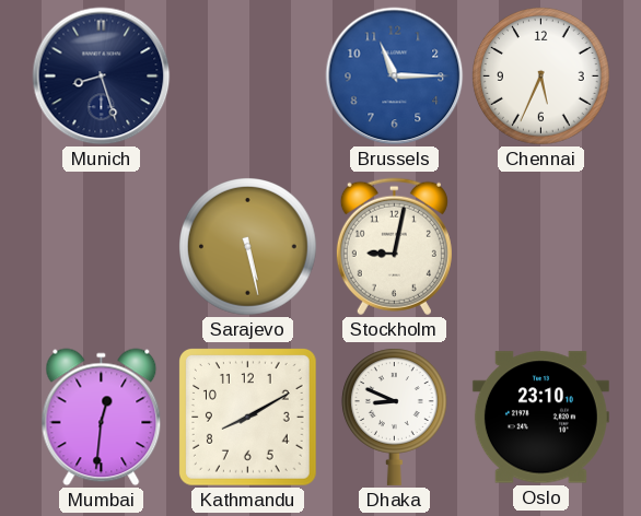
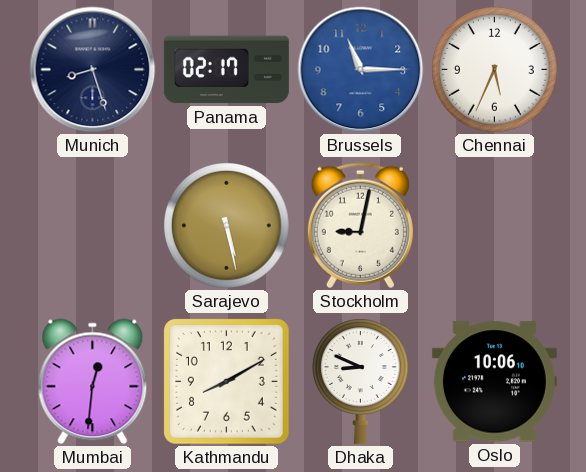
Panama: none -> 02:17 (226, 70)
Oslo: 23:10 -> 10:06 (494, 382)
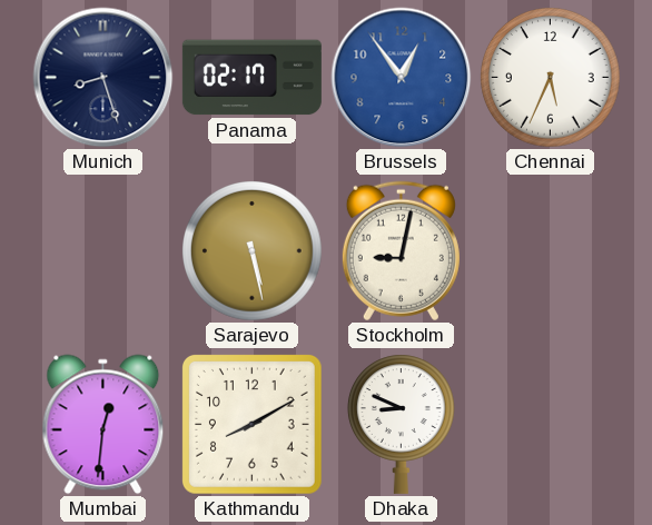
Brussels: 11:15 -> 12:54 (402, 78)
Oslo: 10:06 -> none (494, 382)
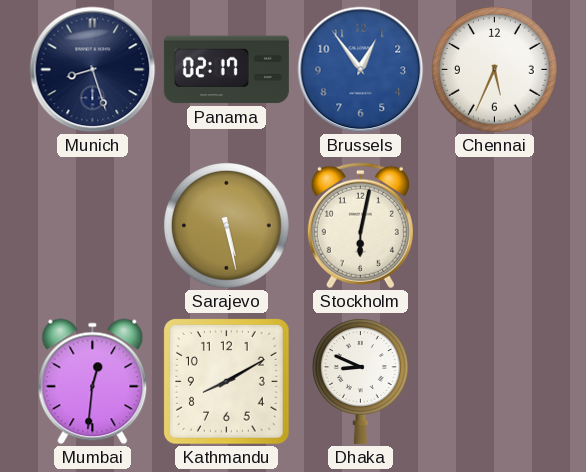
Stockholm: 9:02 -> 6:02 (360, 226)
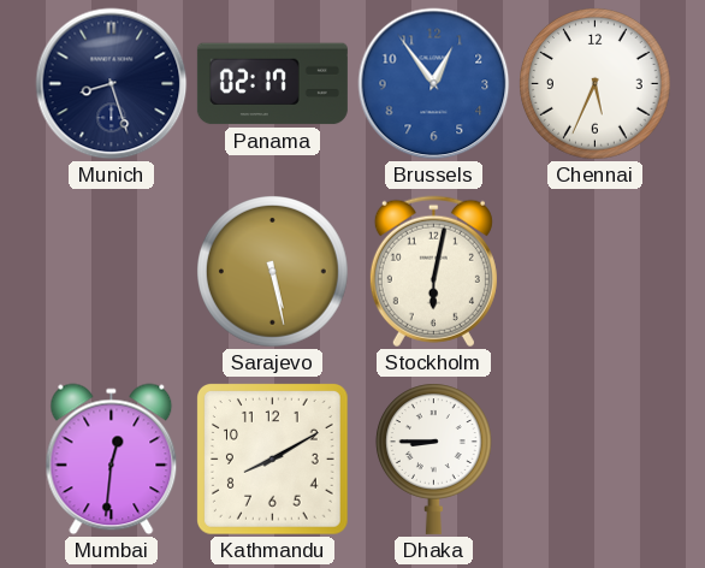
Dhaka: 8:49 -> 8:45 (433, 458)
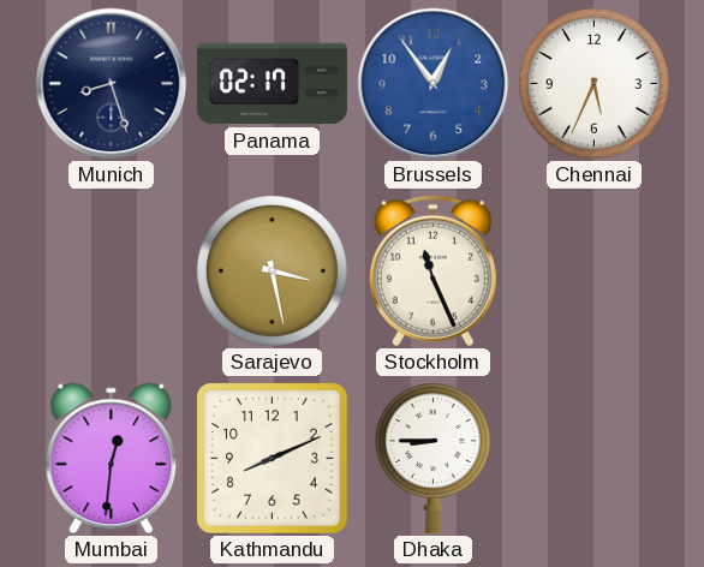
Sarajevo: 5:28 -> 3:28 (273, 271)
Stockholm: 6:02 -> 11:26 (432, 271)
Kathmandu: 8:10 -> 8:11 (273, 459)
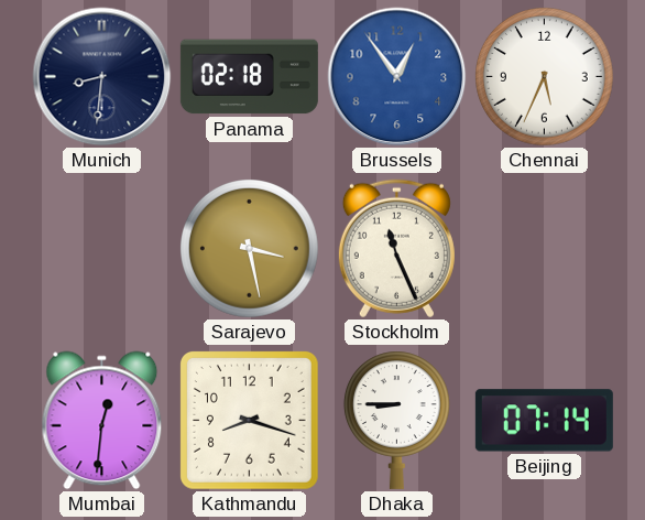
Munich: 8:27 -> 8:31 (102, 77)
Panama: 02:17 -> 02:18 (249, 77)
Kathmandu: 8:11 -> 8:18 (250, 421)
Beijing: none -> 07:14 (544, 421)
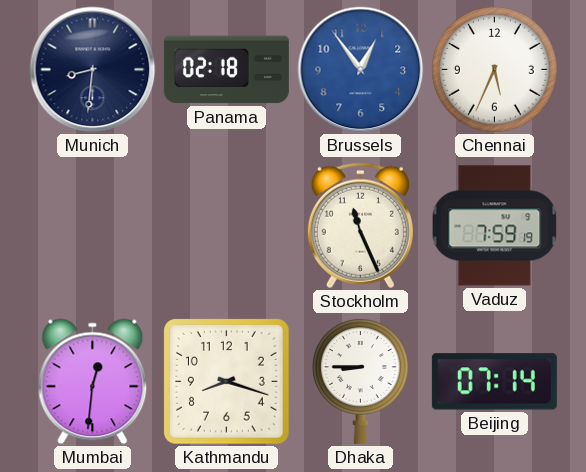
Sarajevo: 3:28 -> none (250, 249)
Vaduz: none -> 7:59 (495, 226)
